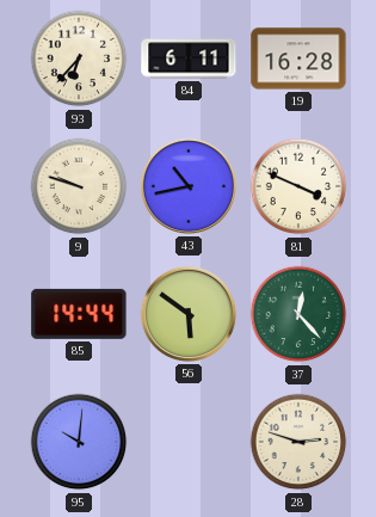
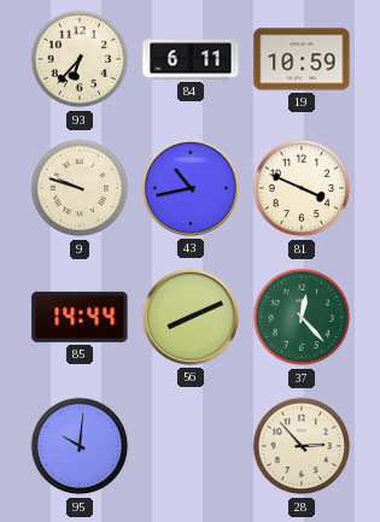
19: 16:28 -> 10:59 (302, 59)
56: 5:51 -> 8:11 (191, 317)
28: 2:48 -> 2:53 (302, 446)
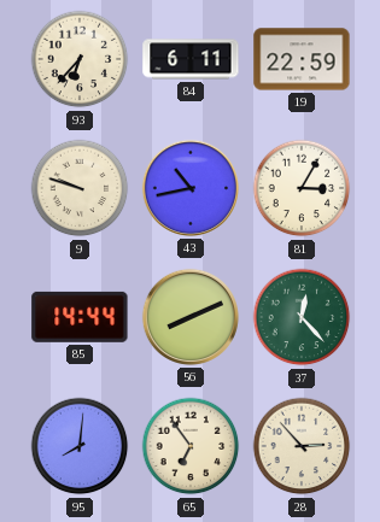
19: 10:59 -> 22:59 (302, 59)
81: 3:49 -> 3:05 (302, 188)
95: 10:01 -> 8:01 (80, 446)
65: none -> 6:54 (191, 446)
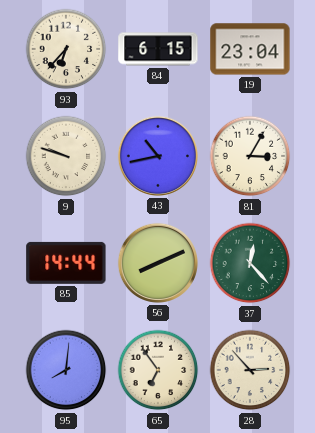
84: 6:11 -> 6:15 (158, 49)
19: 22:59 -> 23:04 (250, 49)
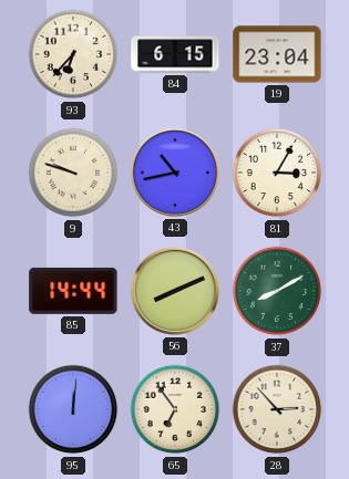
37: 12:23 -> 8:10 (277, 291)
95: 8:01 -> 12:01 (73, 409)
